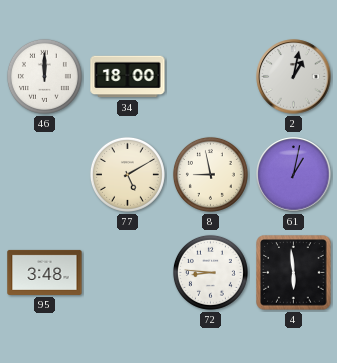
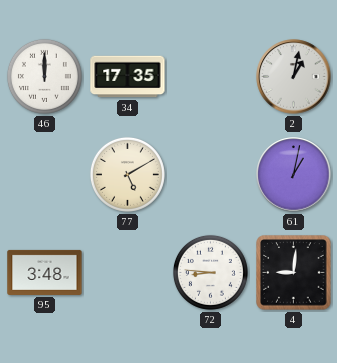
34: 18:00 -> 17:35 (128, 77)
8: 8:58 -> none (210, 174)
4: 5:59 -> 9:01 (294, 273)
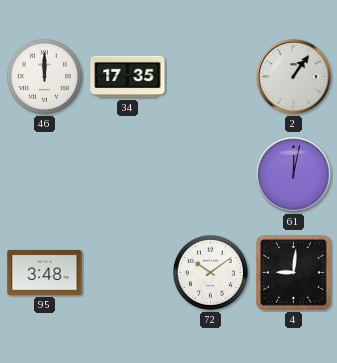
2: 1:02 -> 1:06 (294, 77)
77: 5:10 -> none (127, 174)
61: 1:02 -> 12:02 (294, 175)
72: 8:46 -> 10:09 (210, 272)
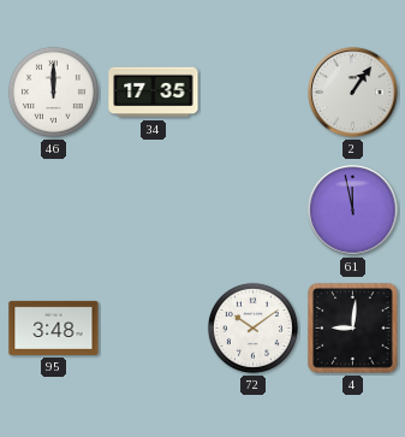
61: 12:02 -> 11:58 (353, 211)
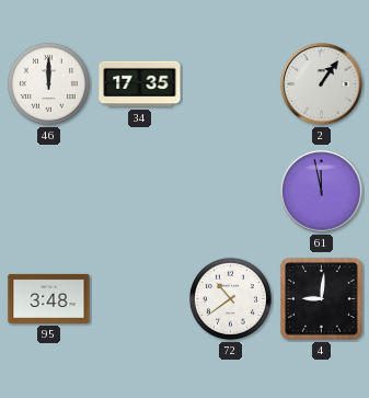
72: 10:09 -> 10:39 (230, 298)
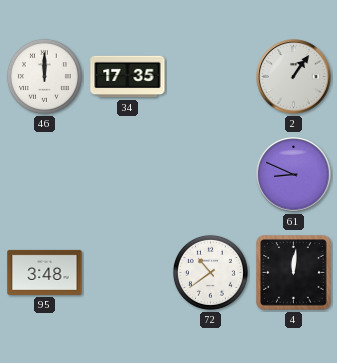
61: 11:58 -> 8:49 (294, 175)
4: 9:01 -> 12:01 (294, 273)
